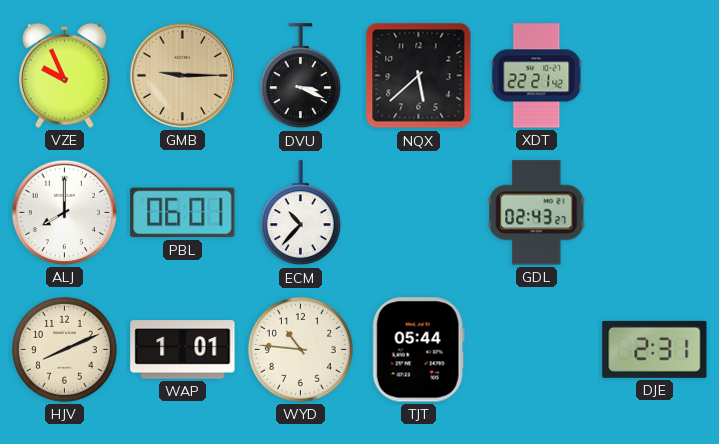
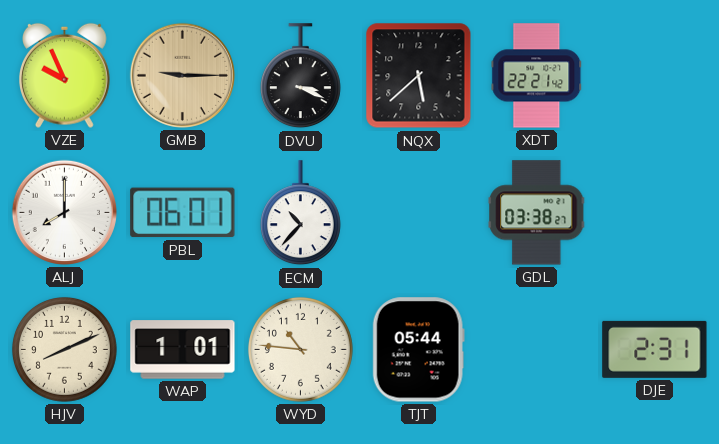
GDL: 02:43 -> 03:38 (537, 213)
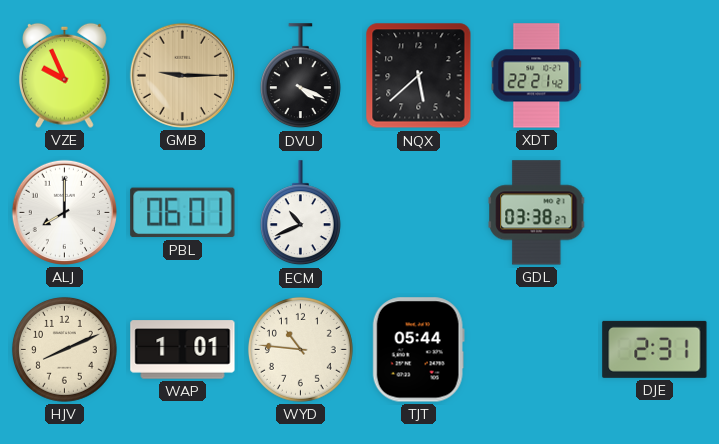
DVU: 3:19 -> 4:19 (300, 76)
ECM: 10:37 -> 10:41 (300, 213)
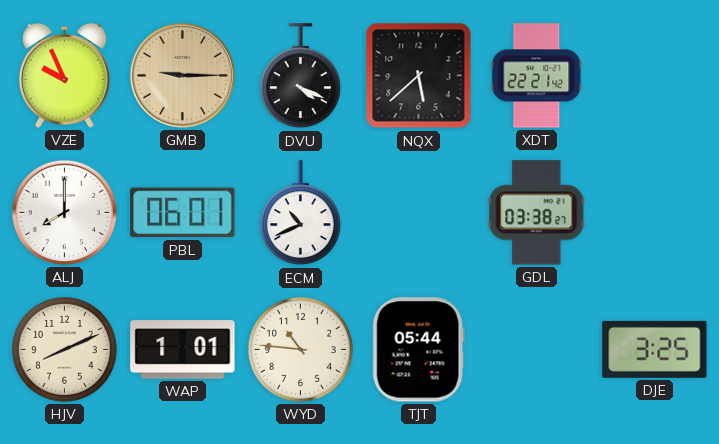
DJE: 2:31 -> 3:25 (655, 349)
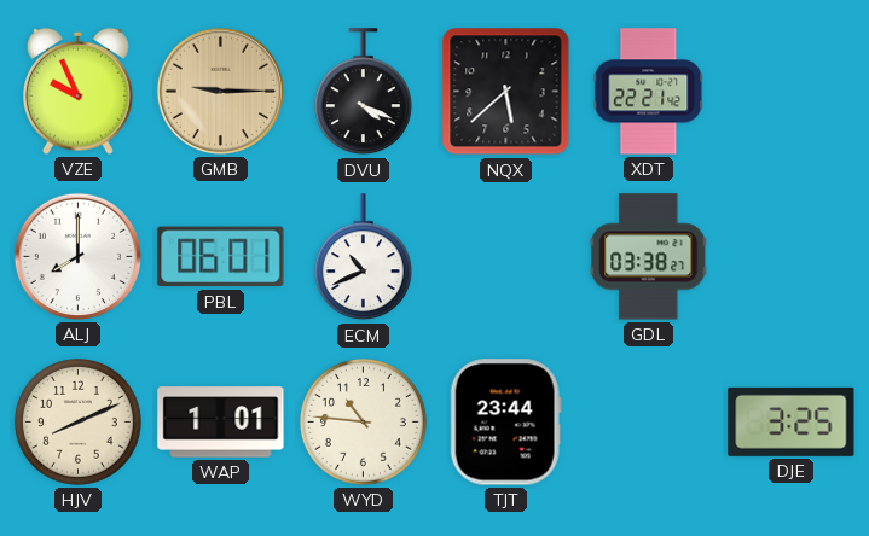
TJT: 05:44 -> 23:44 (505, 423)
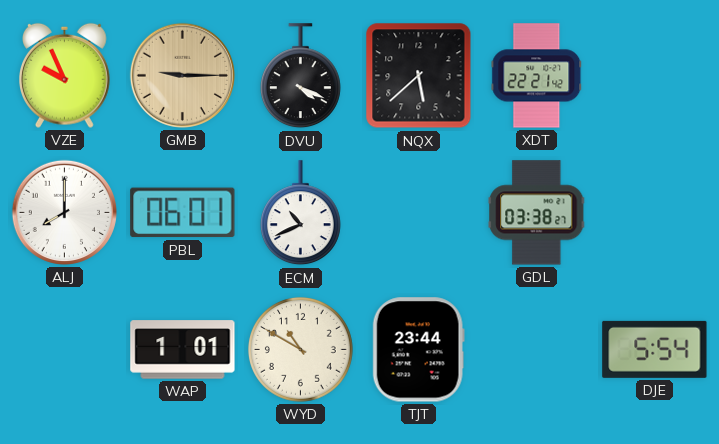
HJV: 8:11 -> none (77, 421)
WYD: 10:46 -> 10:50 (300, 349)
DJE: 3:25 -> 5:54 (655, 349)
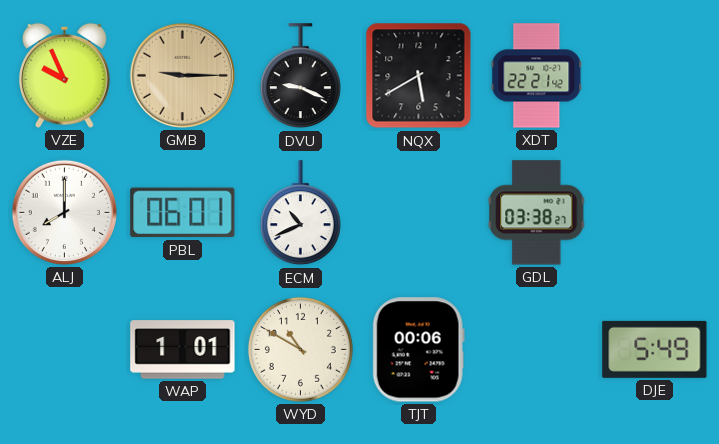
DVU: 4:19 -> 9:19 (300, 76)
NQX: 5:38 -> 5:40 (419, 76)
TJT: 23:44 -> 00:06 (418, 350)
DJE: 5:54 -> 5:49 (655, 349)
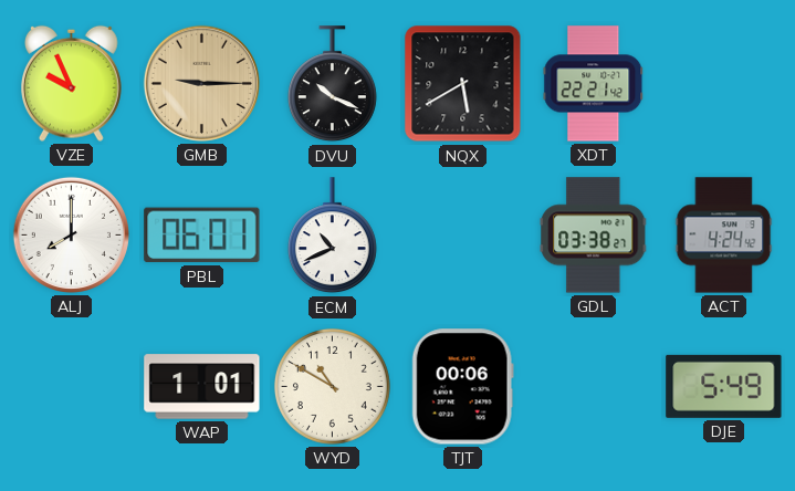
DVU: 9:19 -> 10:19 (332, 84)
ACT: none -> 4:24 (724, 236)
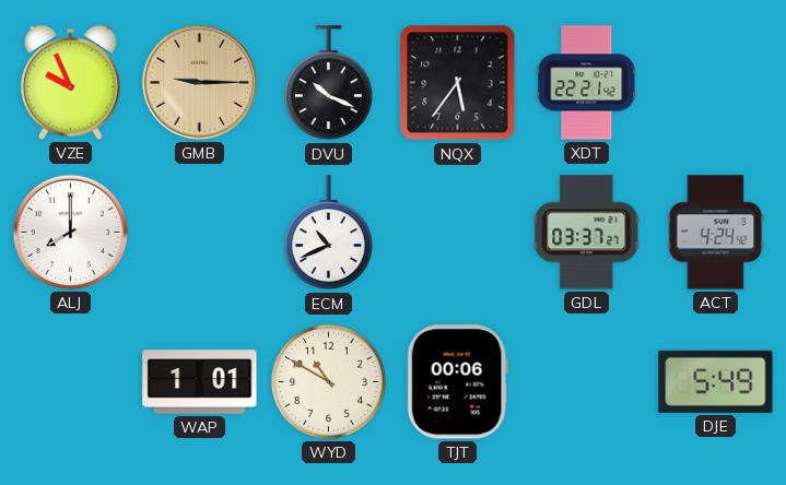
NQX: 5:40 -> 5:36 (458, 83)
PBL: 06:01 -> none (202, 236)
GDL: 03:38 -> 03:37 (587, 233)
